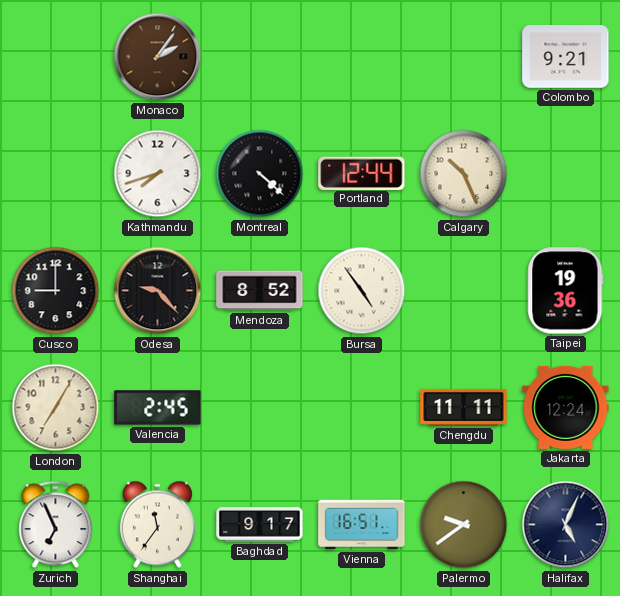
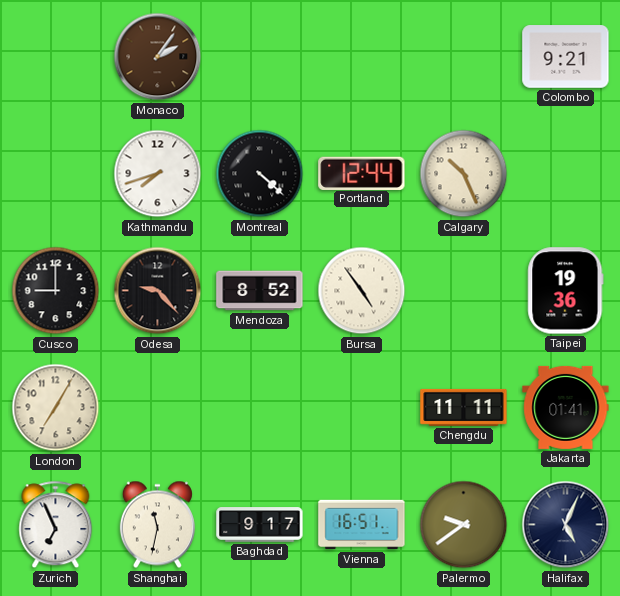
Valencia: 2:45 -> none (158, 408)
Jakarta: 12:24 -> 01:41 (566, 407)
Shanghai: 11:36 -> 11:32 (157, 525)
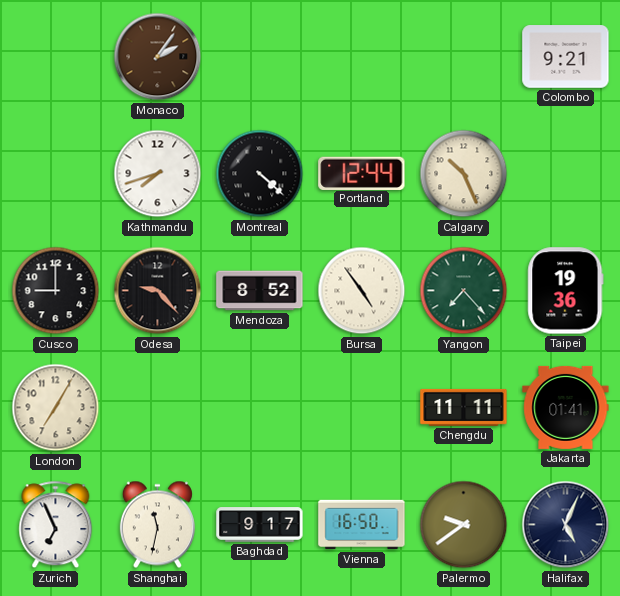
Yangon: none -> 7:23 (464, 291)
Vienna: 16:51 -> 16:50 (362, 525)
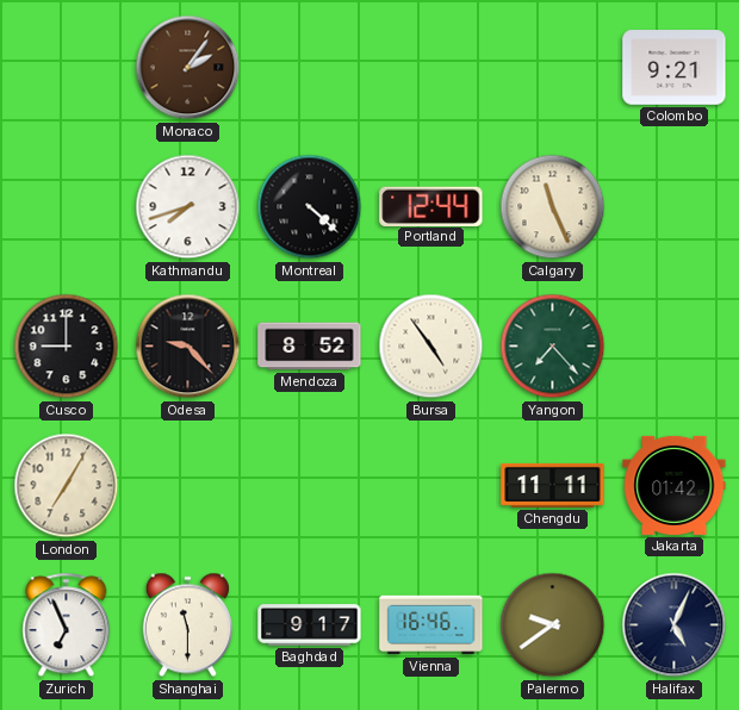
Calgary: 10:26 -> 11:26 (553, 207)
Taipei: 19:36 -> none (566, 291)
Jakarta: 01:41 -> 01:42 (675, 485)
Shanghai: 11:32 -> 11:30 (187, 625)
Vienna: 16:50 -> 16:46 (431, 625)
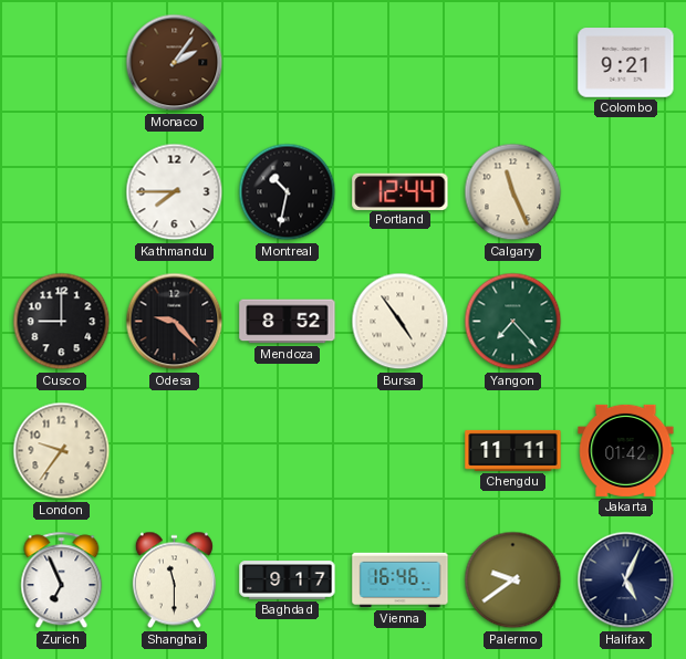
Kathmandu: 7:42 -> 7:45 (175, 192)
Montreal: 4:22 -> 10:32 (288, 192)
London: 7:05 -> 9:36 (62, 451)
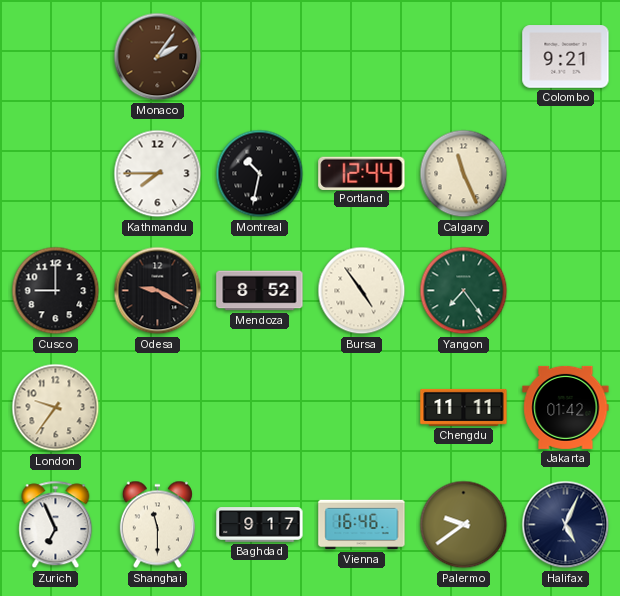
Odesa: 9:23 -> 9:20 (158, 291)
Yangon: 7:23 -> 7:24 (464, 291)
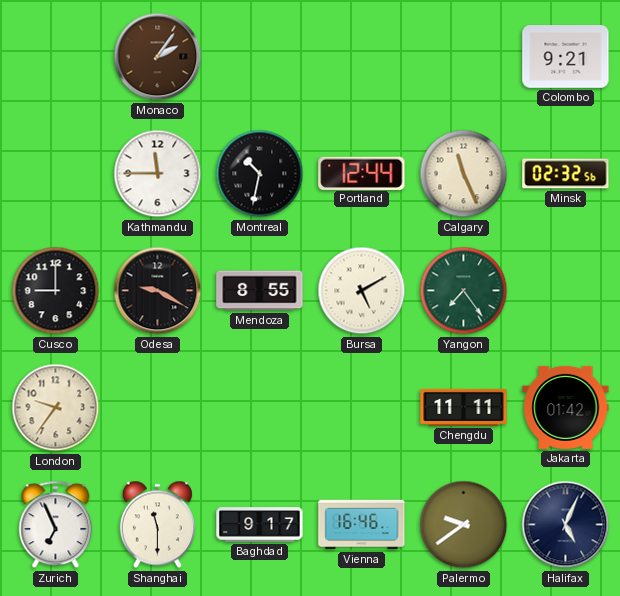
Kathmandu: 7:45 -> 11:45 (158, 174)
Minsk: none -> 02:32 (566, 174)
Mendoza: 8:52 -> 8:55 (260, 291)
Bursa: 4:54 -> 5:10 (362, 291)
